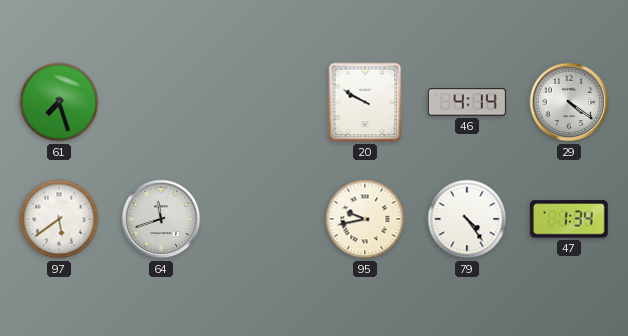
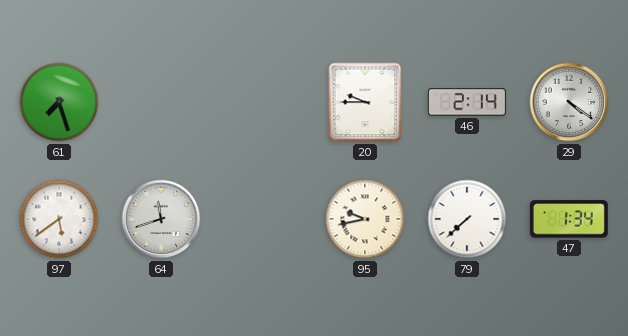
20: 9:50 -> 9:45 (365, 102)
46: 4:14 -> 2:14 (467, 102)
79: 4:24 -> 7:38 (467, 219)
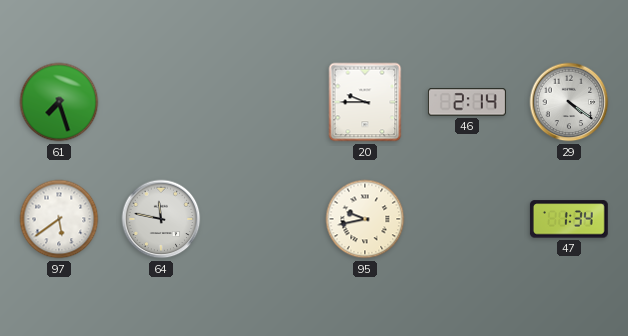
64: 11:42 -> 11:47 (161, 219)
79: 7:38 -> none (467, 219)
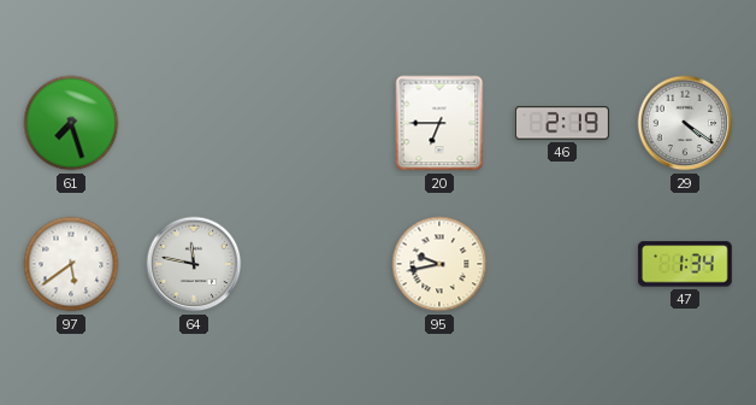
20: 9:45 -> 6:45 (439, 123)
46: 2:14 -> 2:19 (562, 123)
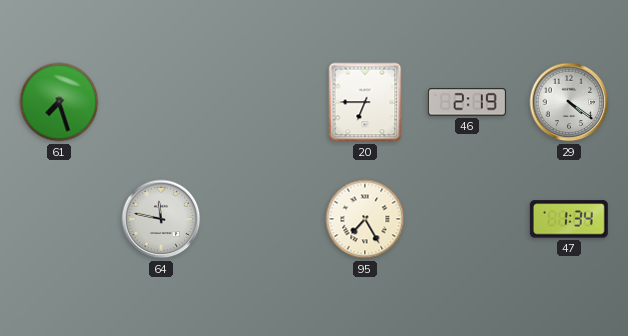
97: 5:39 -> none (71, 264)
95: 9:43 -> 7:25 (365, 219)
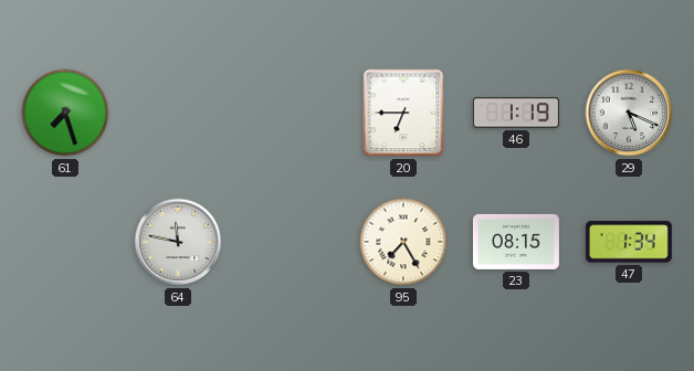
46: 2:19 -> 1:19 (516, 113)
29: 4:21 -> 5:19 (629, 113)
23: none -> 08:15 (516, 242)
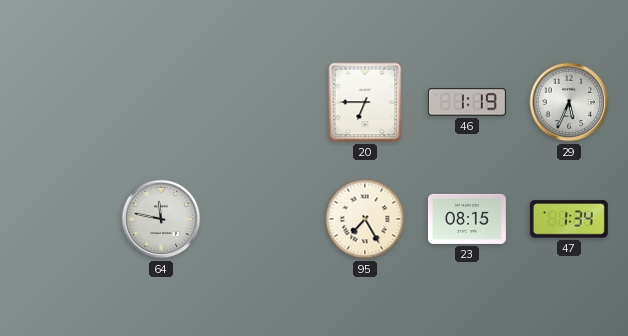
61: 7:27 -> none (65, 113)
29: 5:19 -> 5:34 (569, 102)
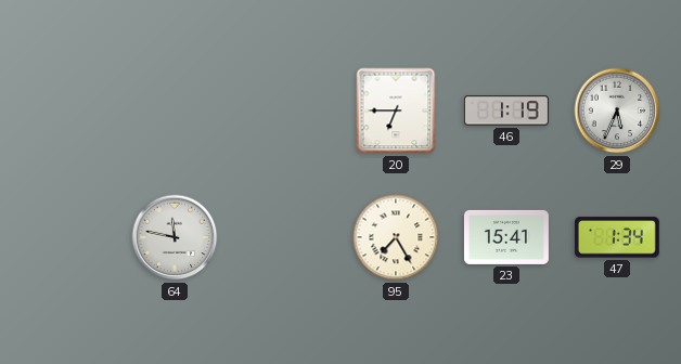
23: 08:15 -> 15:41 (506, 237)
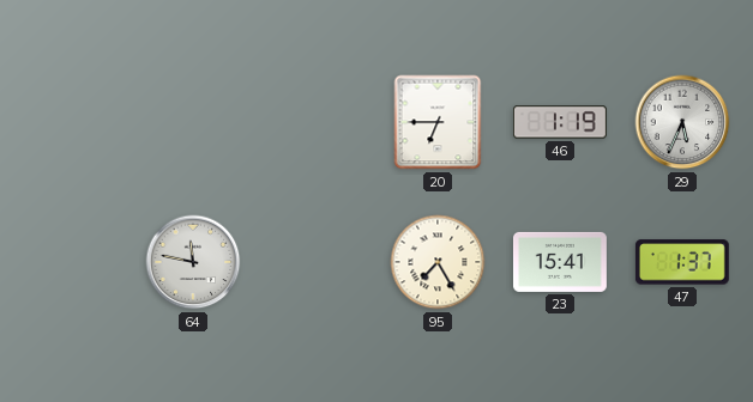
47: 1:34 -> 1:37 (682, 262)
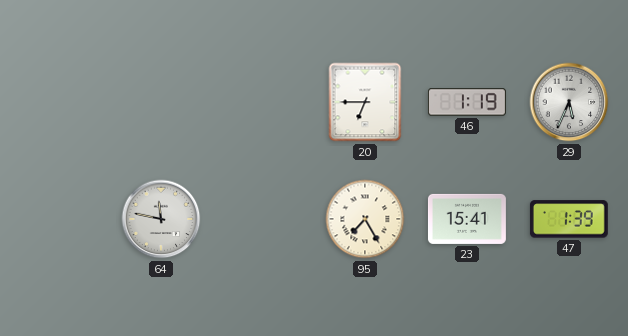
47: 1:37 -> 1:39 (569, 219)
